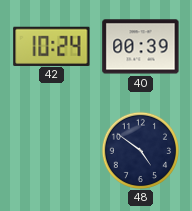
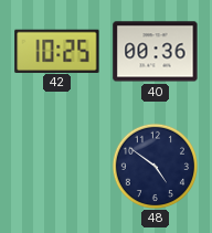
42: 10:24 -> 10:25 (57, 51)
40: 00:39 -> 00:36 (156, 52)
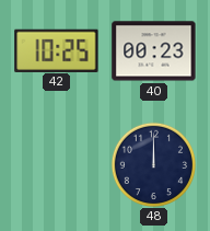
40: 00:36 -> 00:23 (154, 51)
48: 4:51 -> 12:00 (153, 164)
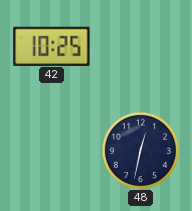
40: 00:23 -> none (154, 51)
48: 12:00 -> 12:32 (140, 150)
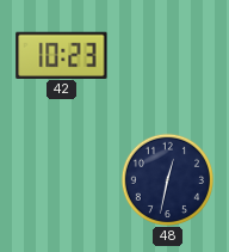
42: 10:25 -> 10:23 (62, 55)
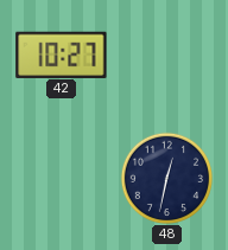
42: 10:23 -> 10:27 (62, 55)
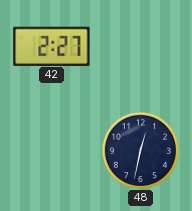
42: 10:27 -> 2:27 (52, 46)
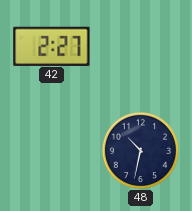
48: 12:32 -> 10:32 (140, 150)
